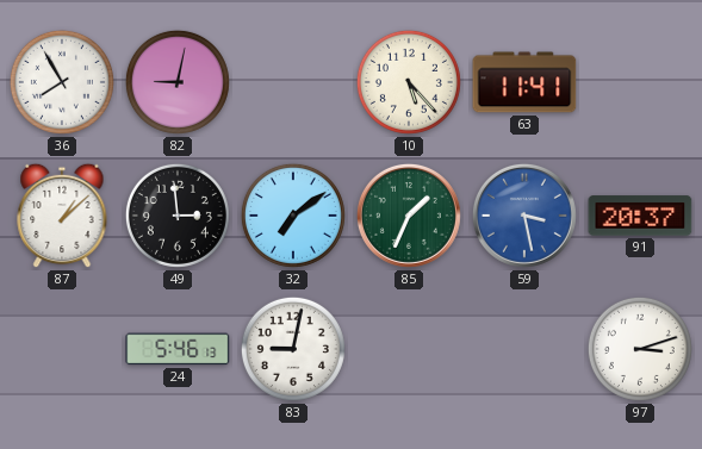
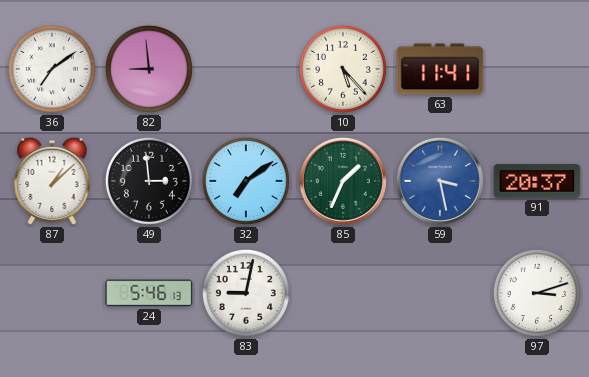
36: 7:55 -> 7:09 (52, 69)
82: 9:02 -> 8:59 (149, 69)
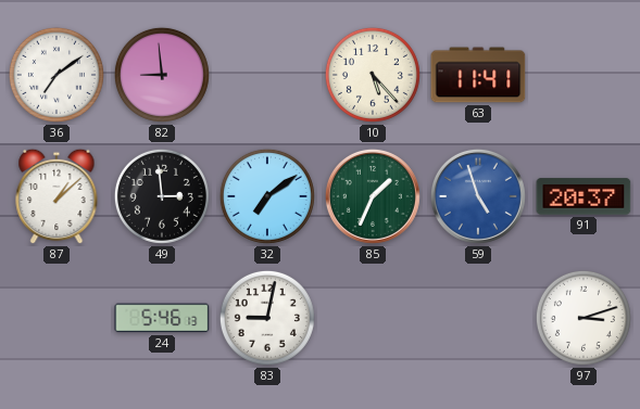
59: 3:28 -> 4:57 (478, 196)
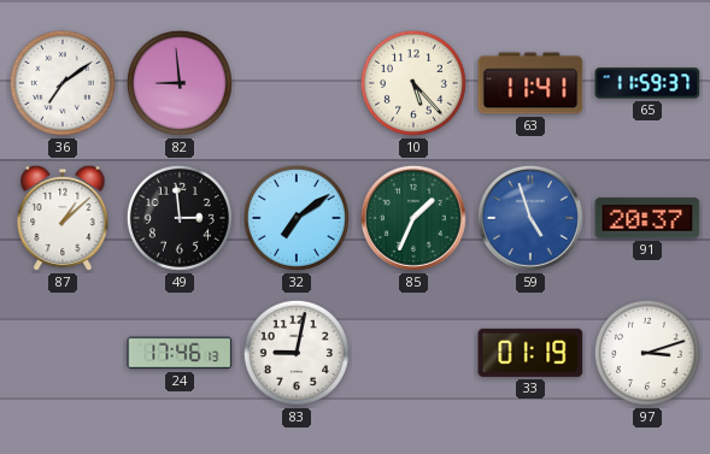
65: none -> 11:59 (647, 83)
24: 5:46 -> 17:46 (180, 353)
33: none -> 01:19 (530, 353)
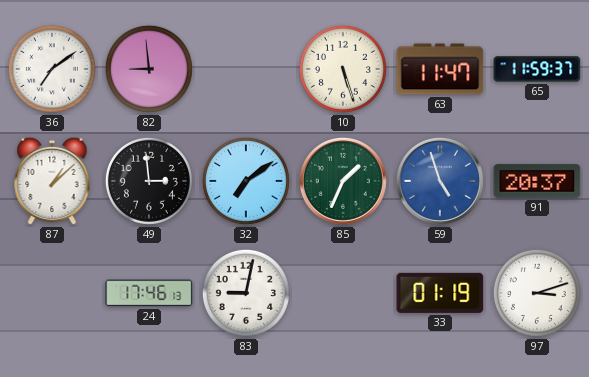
10: 5:23 -> 5:27 (343, 69)
63: 11:41 -> 11:47 (440, 69)
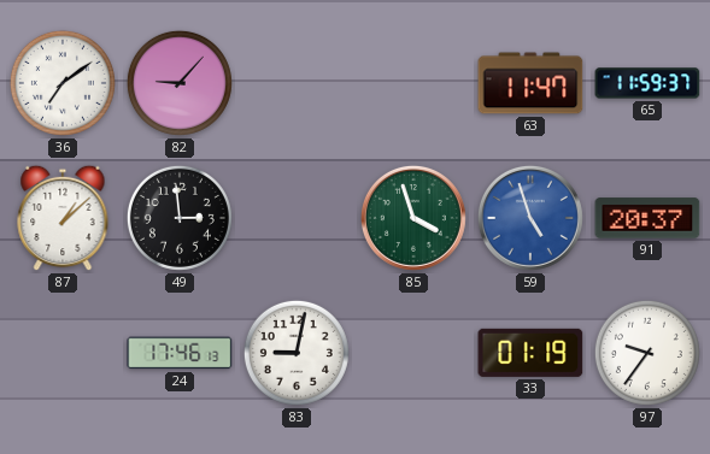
82: 8:59 -> 9:07 (180, 83)
10: 5:27 -> none (343, 69)
32: 7:09 -> none (246, 181)
85: 1:34 -> 3:57 (413, 218)
97: 3:12 -> 9:36 (647, 353)
